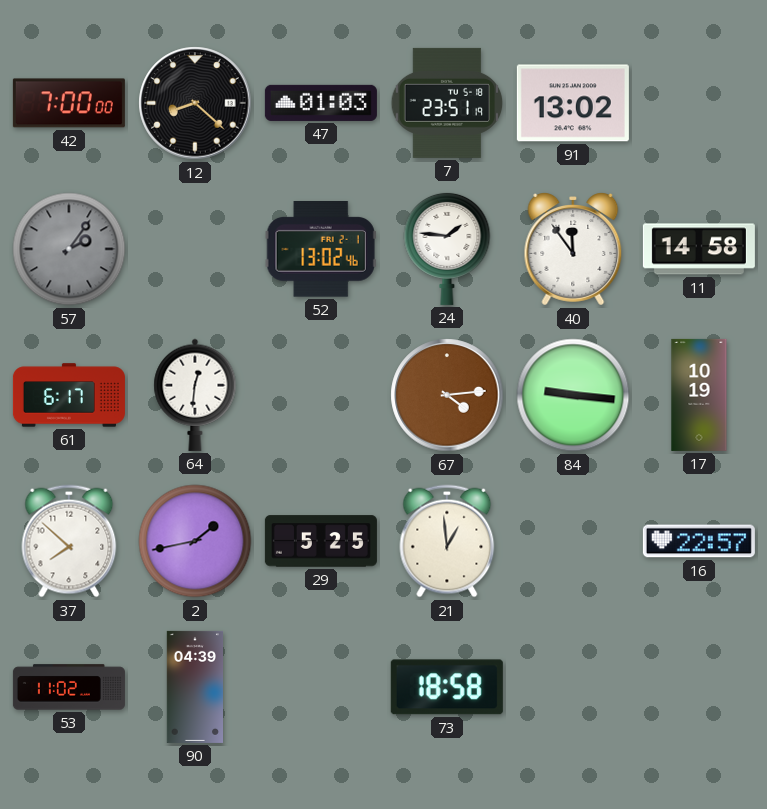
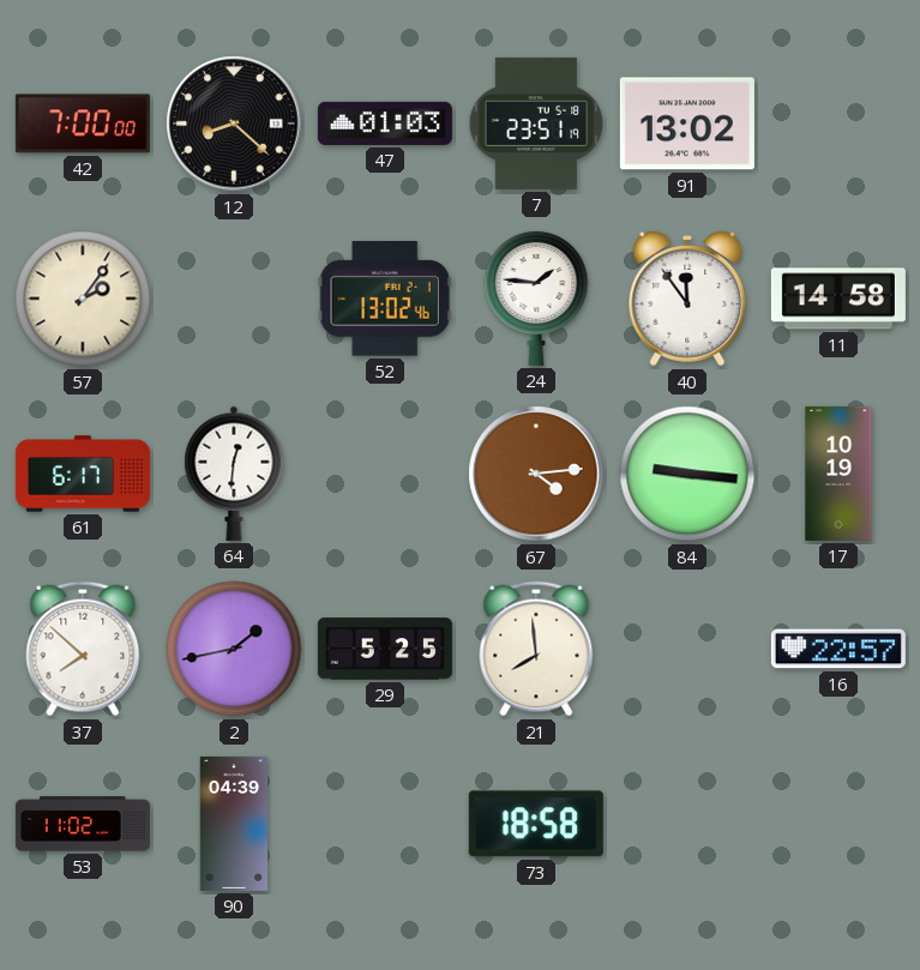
57 dial: grey -> cream (83, 299)
21: 12:59 -> 7:59 (536, 649)
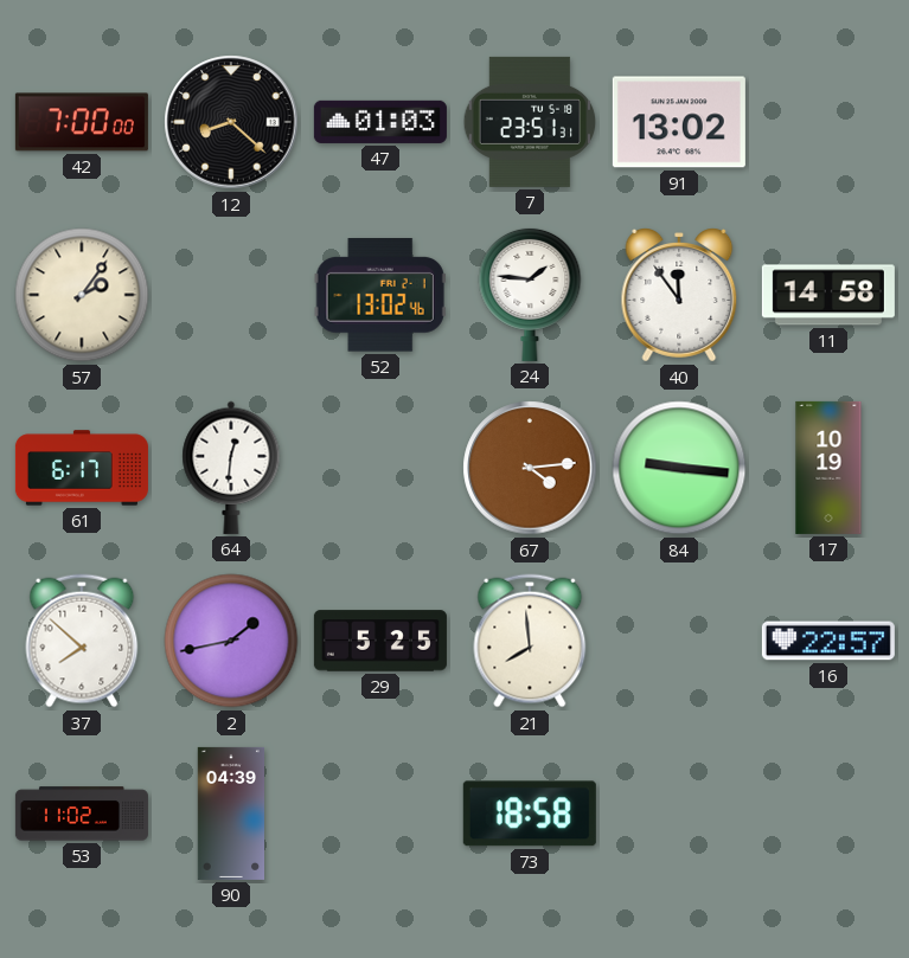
7: 23:51:19 -> 23:51:31 (530, 122)
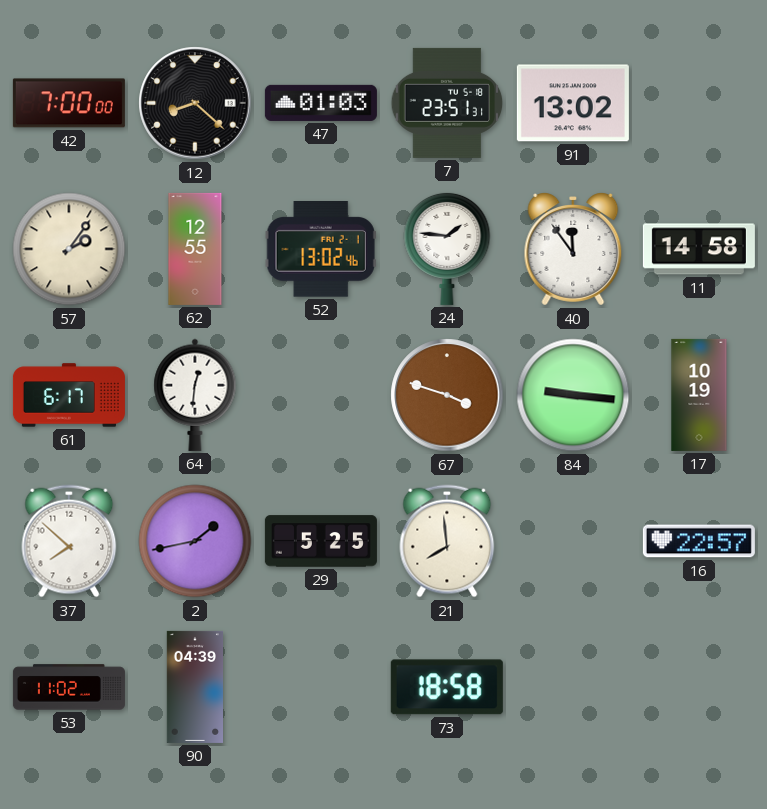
62: none -> 12:55 (195, 249)
67: 4:14 -> 3:48 (447, 395)
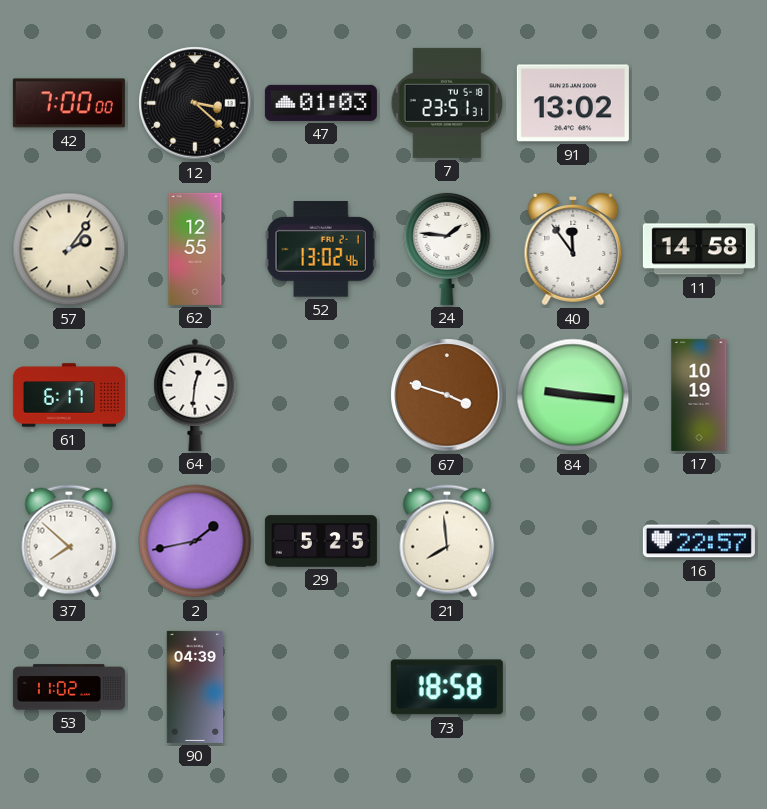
12: 8:22 -> 3:22 (195, 103)
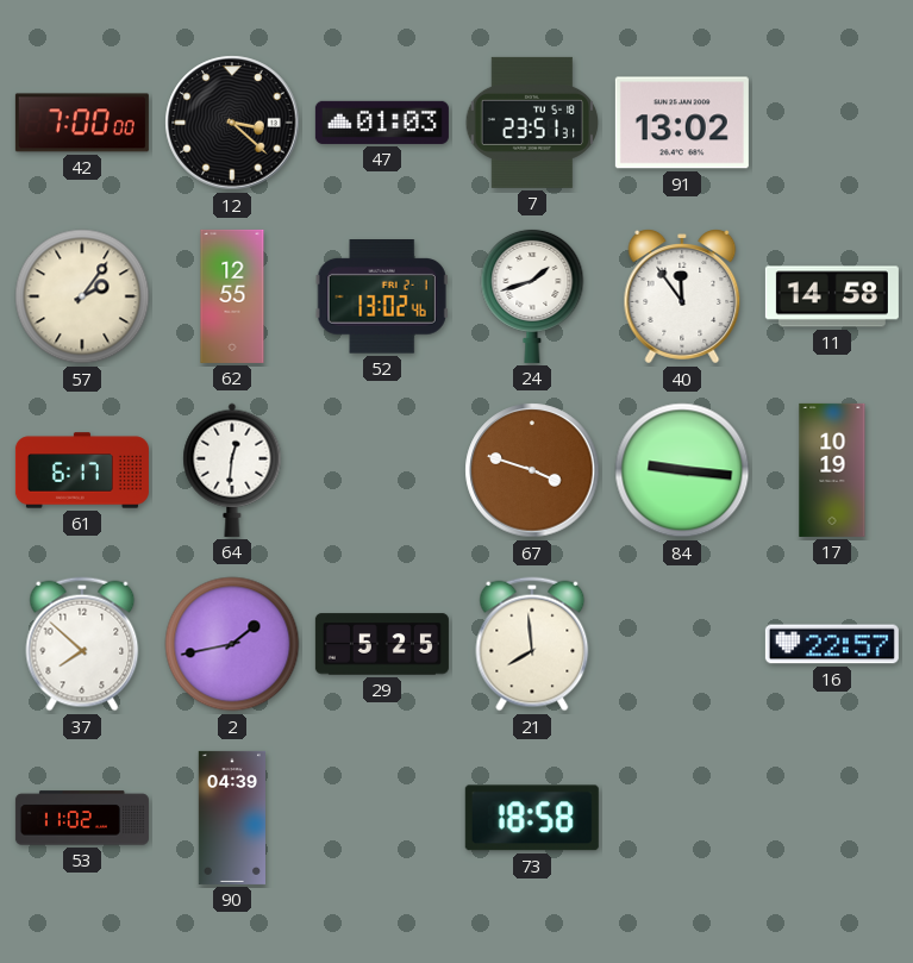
24: 1:46 -> 1:42 (532, 295)
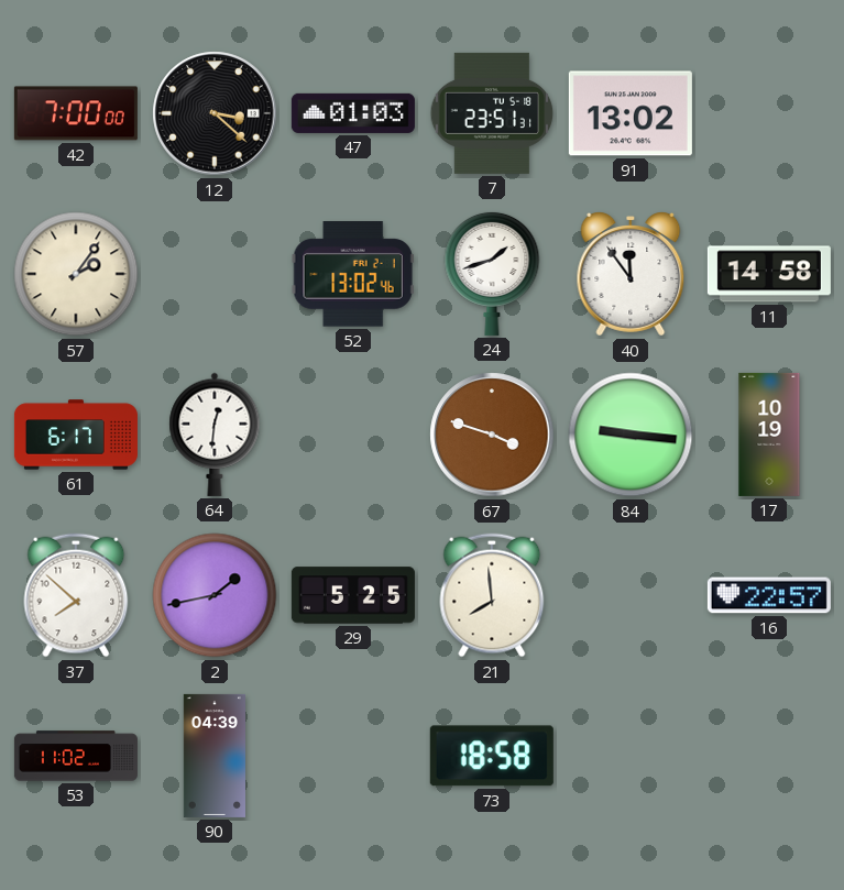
62: 12:55 -> none (232, 296)
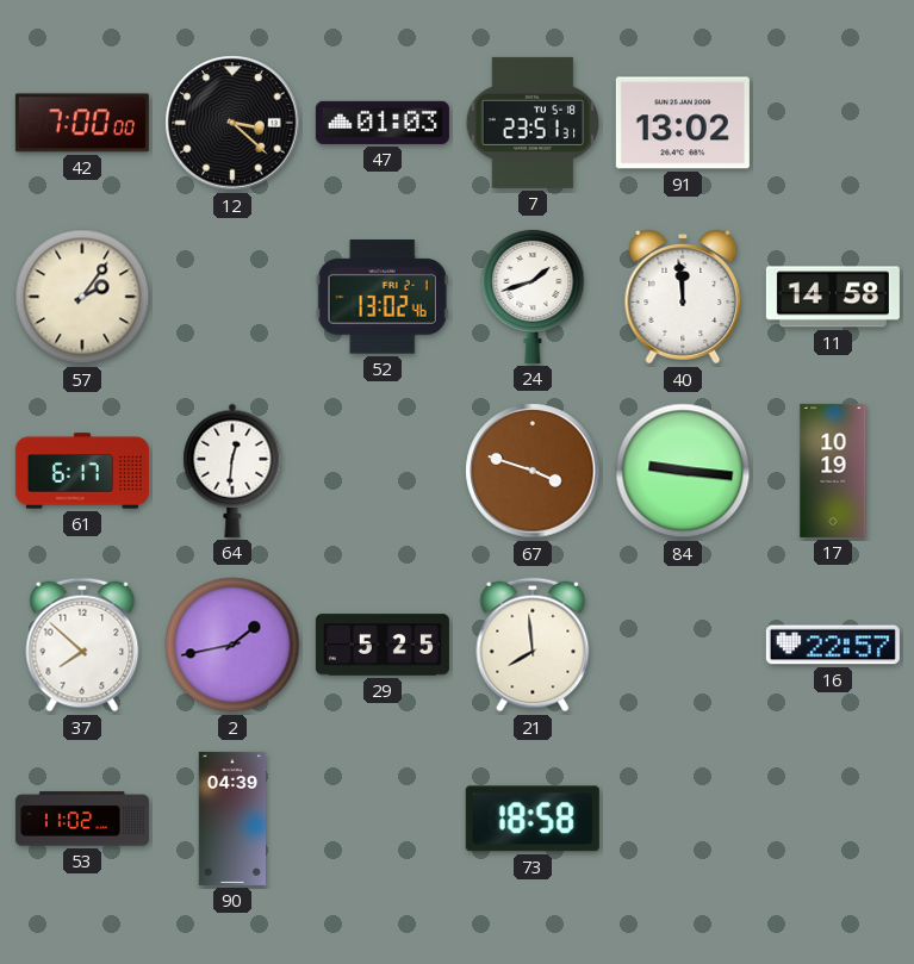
40: 11:54 -> 11:59 (683, 297)
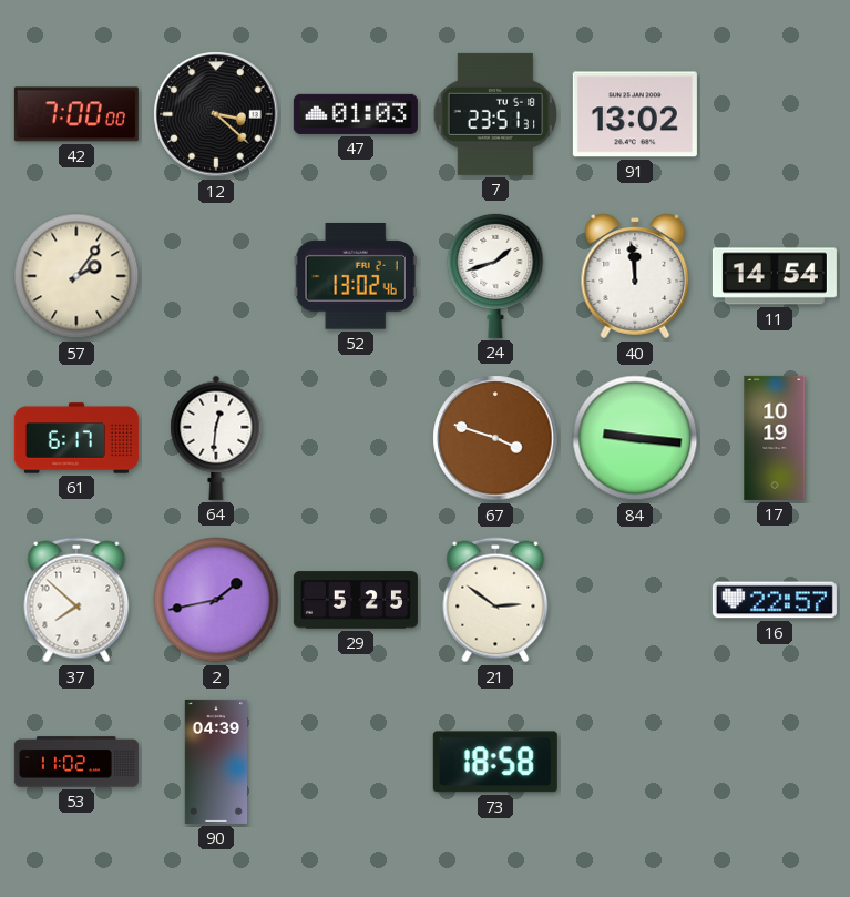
11: 14:58 -> 14:54 (775, 276)
21: 7:59 -> 2:51 (495, 600)
